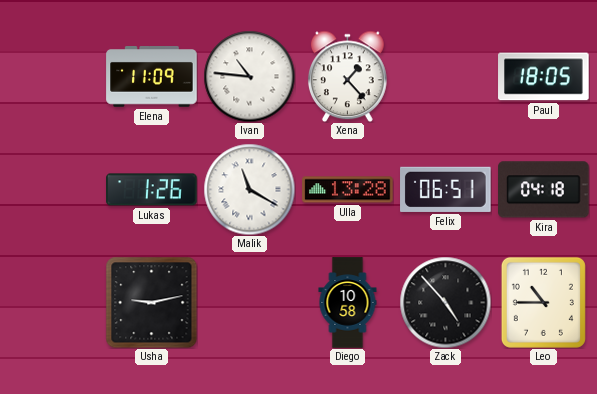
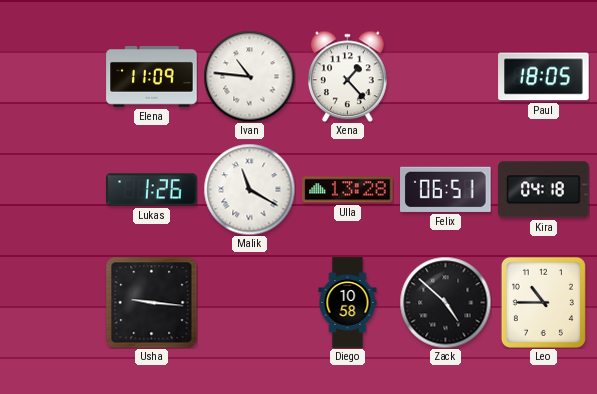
Usha: 9:13 -> 9:16 (151, 302)
Zack: 4:53 -> 4:52 (445, 302)
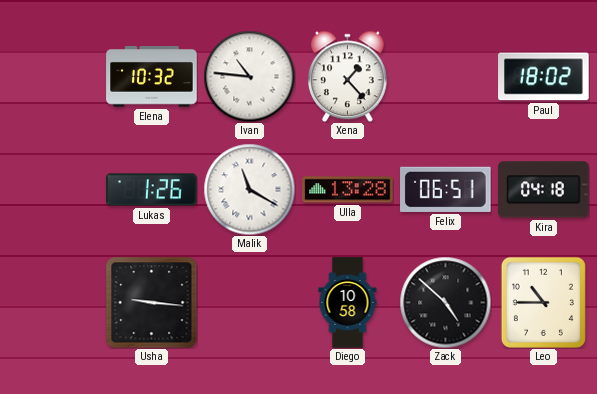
Elena: 11:09 -> 10:32 (152, 77)
Paul: 18:05 -> 18:02 (544, 77)
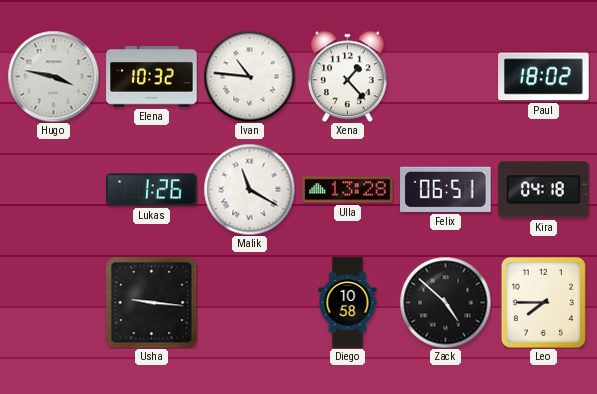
Hugo: none -> 3:47 (53, 76)
Leo: 10:45 -> 7:45 (543, 302)
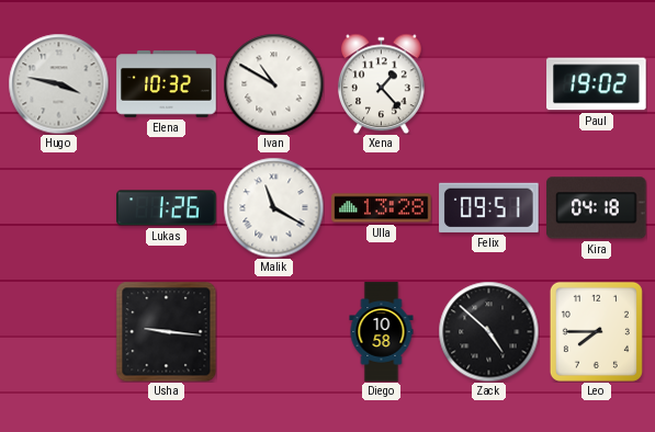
Ivan: 10:46 -> 10:50 (273, 83)
Paul: 18:02 -> 19:02 (597, 84)
Felix: 06:51 -> 09:51 (489, 207)
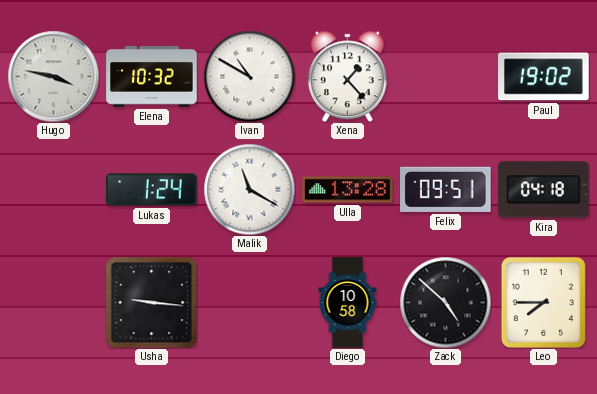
Lukas: 1:26 -> 1:24 (152, 190)
